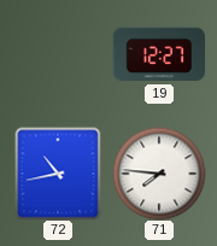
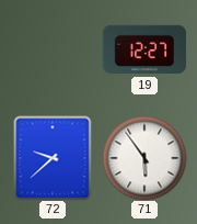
72: 10:43 -> 9:38 (53, 158)
71: 7:46 -> 5:54 (144, 158)
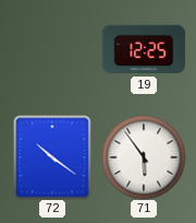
19: 12:27 -> 12:25 (144, 49)
72: 9:38 -> 10:21 (52, 157)
